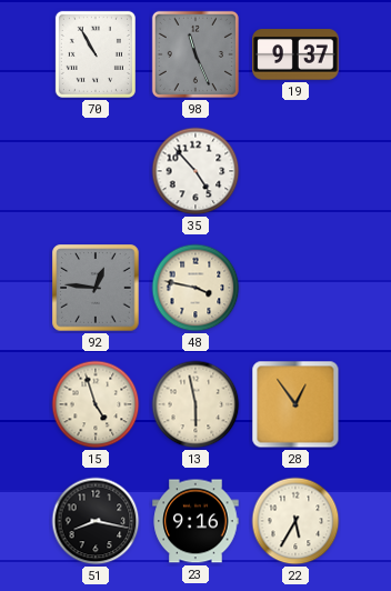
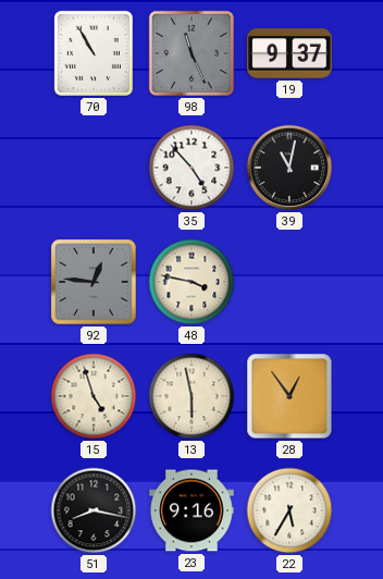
39: none -> 11:02 (289, 168)
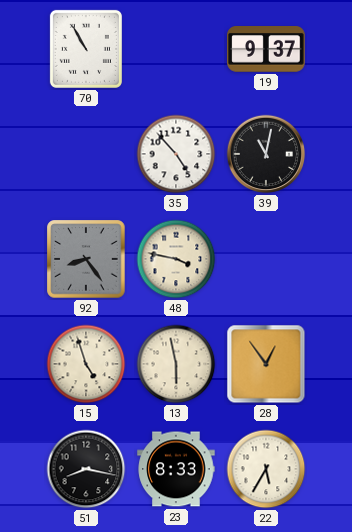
98: 11:26 -> none (191, 53)
92: 12:46 -> 8:24 (86, 259)
23: 9:16 -> 8:33 (176, 469)
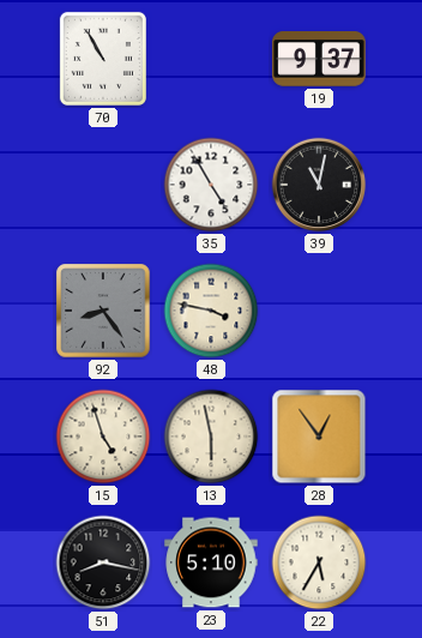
35: 4:53 -> 4:55 (211, 185)
23: 8:33 -> 5:10 (211, 562)
